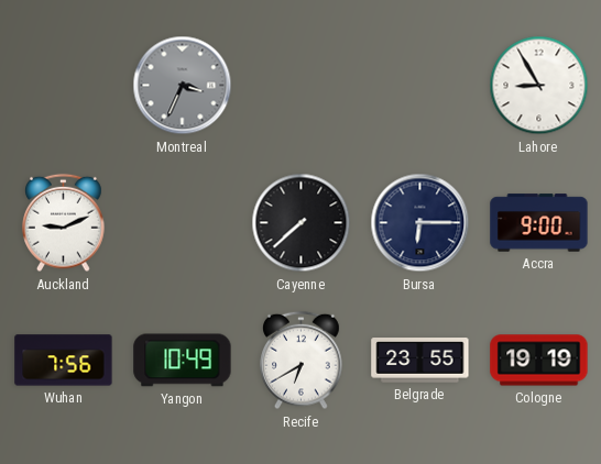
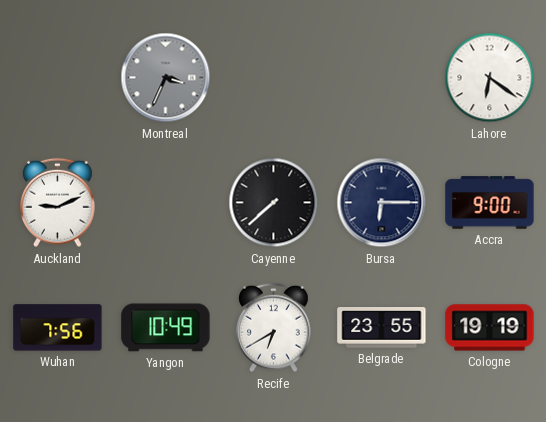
Lahore: 8:55 -> 6:21 (490, 78)
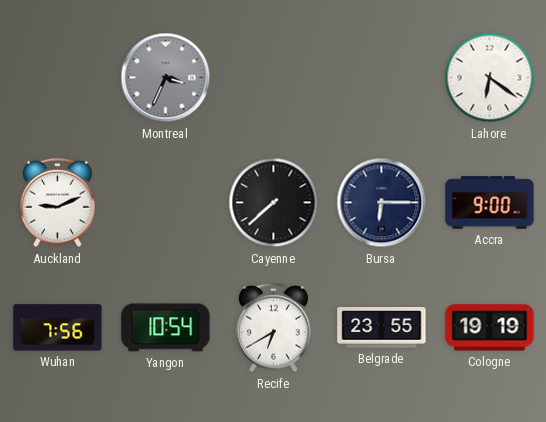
Yangon: 10:49 -> 10:54 (166, 328)
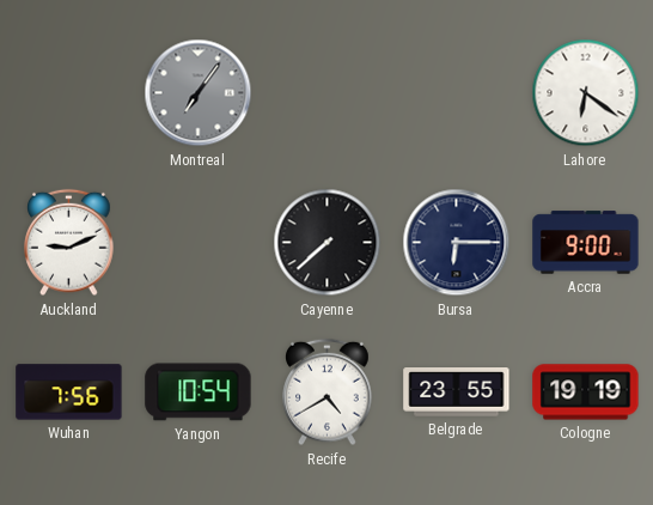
Montreal: 3:34 -> 7:06 (199, 93)
Recife: 6:40 -> 4:40 (328, 393)
